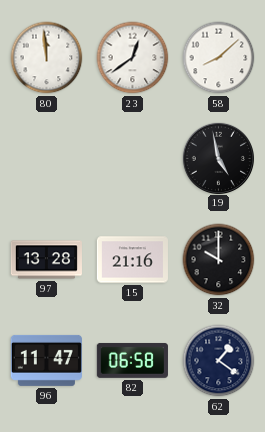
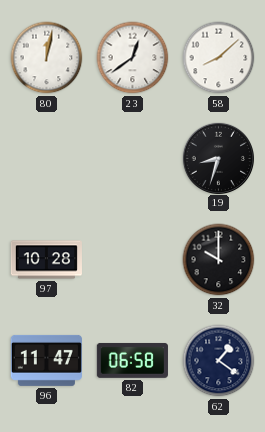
80: 11:59 -> 12:02 (47, 58)
19: 4:58 -> 8:33 (218, 158)
97: 13:28 -> 10:28 (46, 260)
15: 21:16 -> none (132, 260)
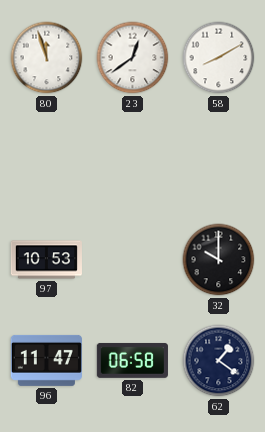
80: 12:02 -> 11:57 (47, 58)
58: 8:08 -> 8:10 (219, 58)
19: 8:33 -> none (218, 158)
97: 10:28 -> 10:53 (46, 260)
